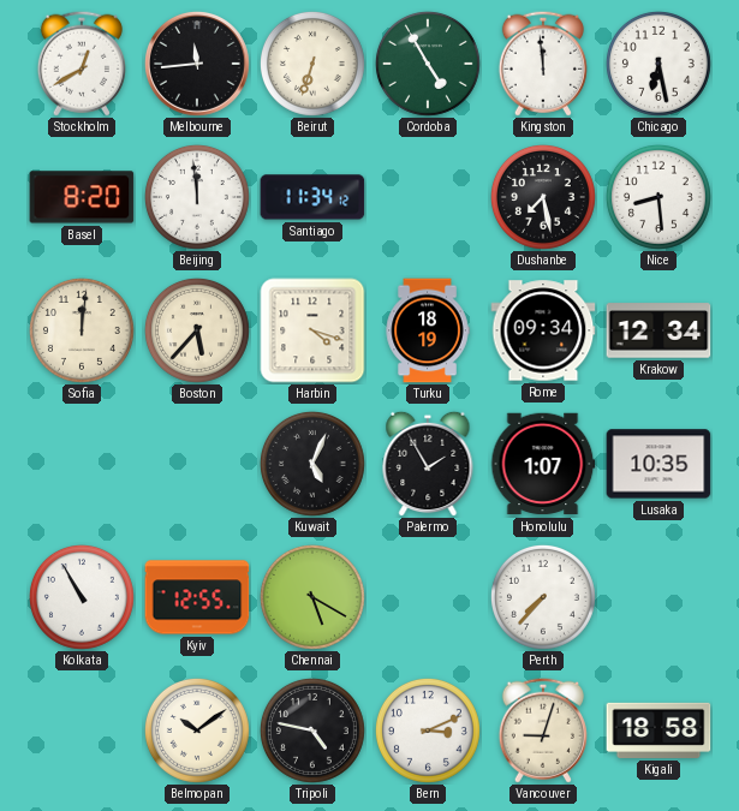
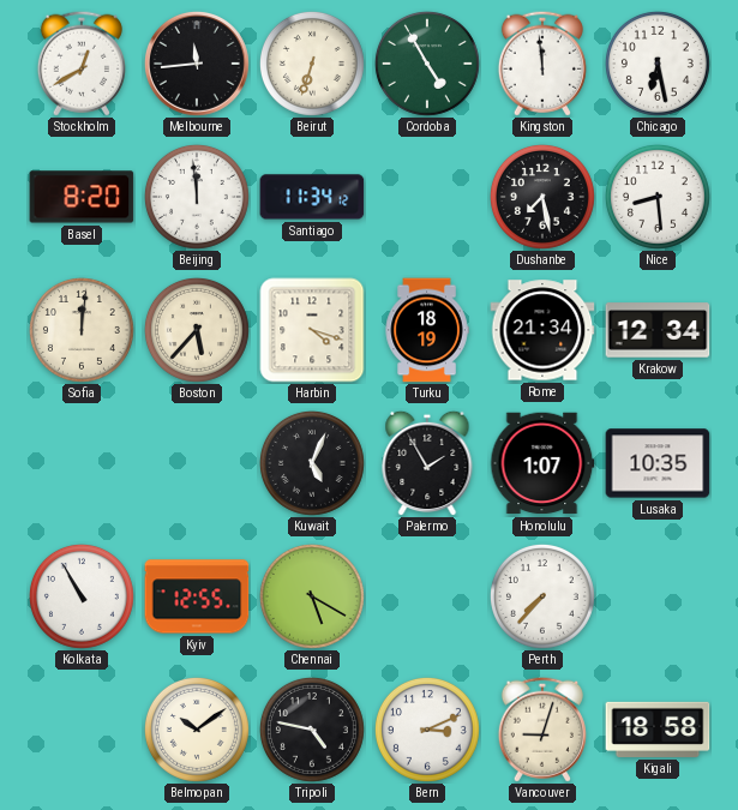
Rome: 09:34 -> 21:34 (542, 330)
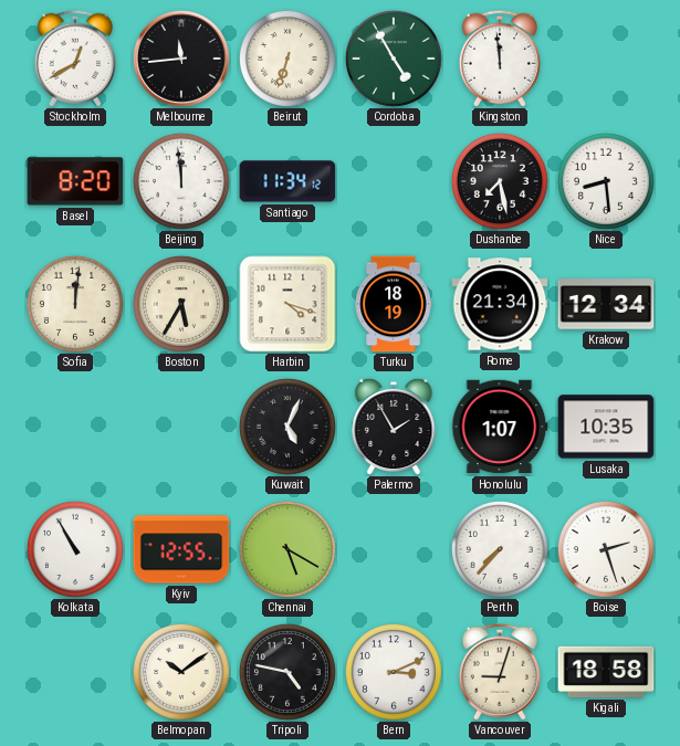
Chicago: 6:28 -> none (658, 64)
Boston: 5:37 -> 5:35 (181, 304)
Boise: none -> 2:27 (606, 549)
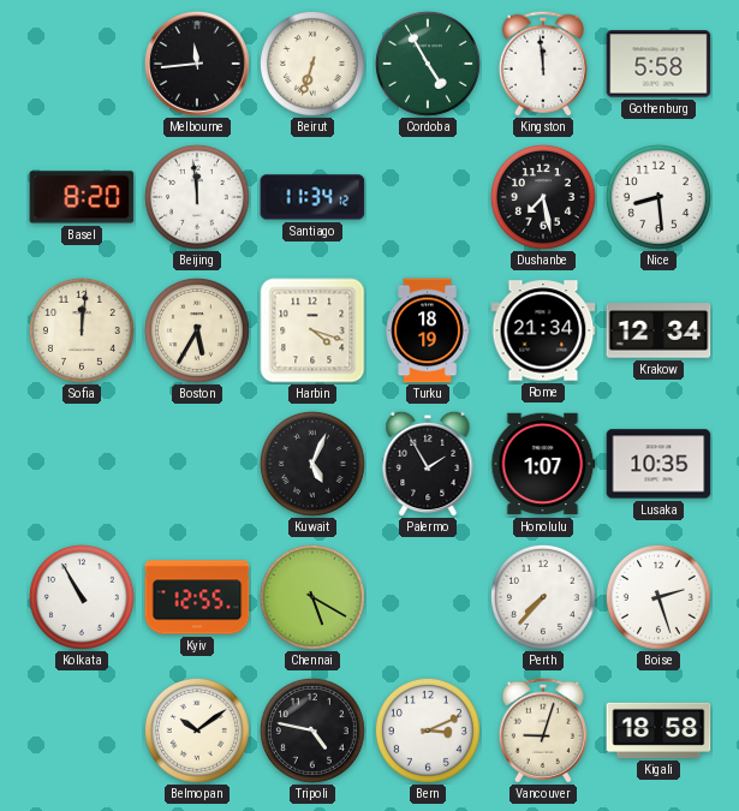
Stockholm: 12:40 -> none (75, 59)
Gothenburg: none -> 5:58 (658, 64)
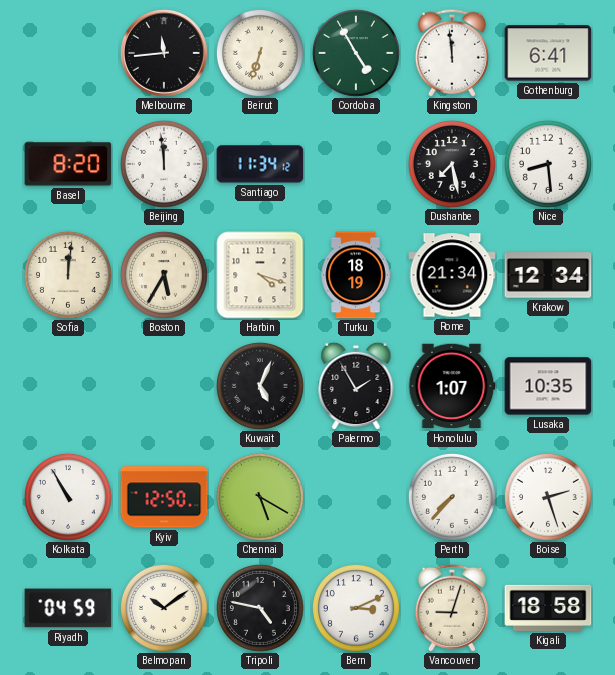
Gothenburg: 5:58 -> 6:41 (548, 53)
Kyiv: 12:55 -> 12:50 (164, 497)
Riyadh: none -> 04:59 (68, 608)
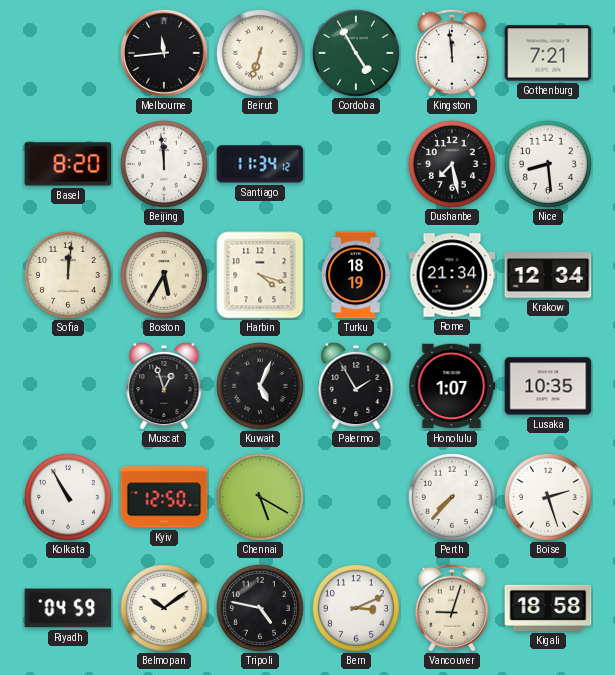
Gothenburg: 6:41 -> 7:21 (548, 53)
Muscat: none -> 12:57 (164, 386)
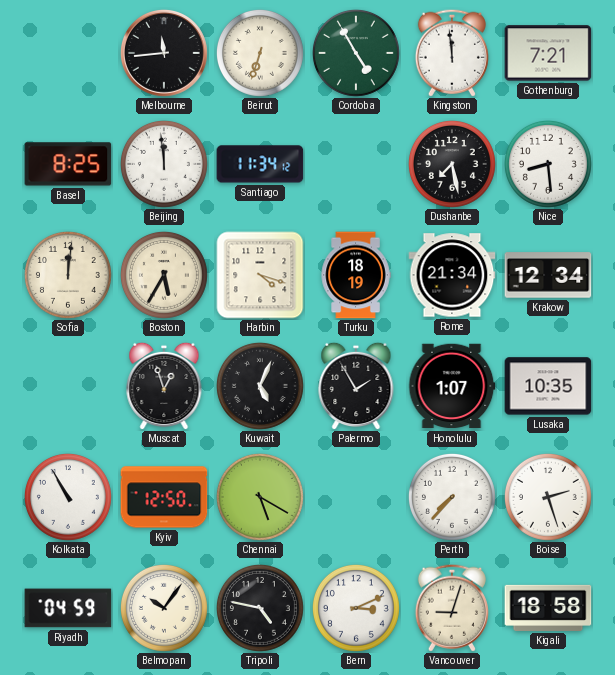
Basel: 8:20 -> 8:25 (68, 164)
Belmopan: 10:09 -> 10:06 (164, 608)
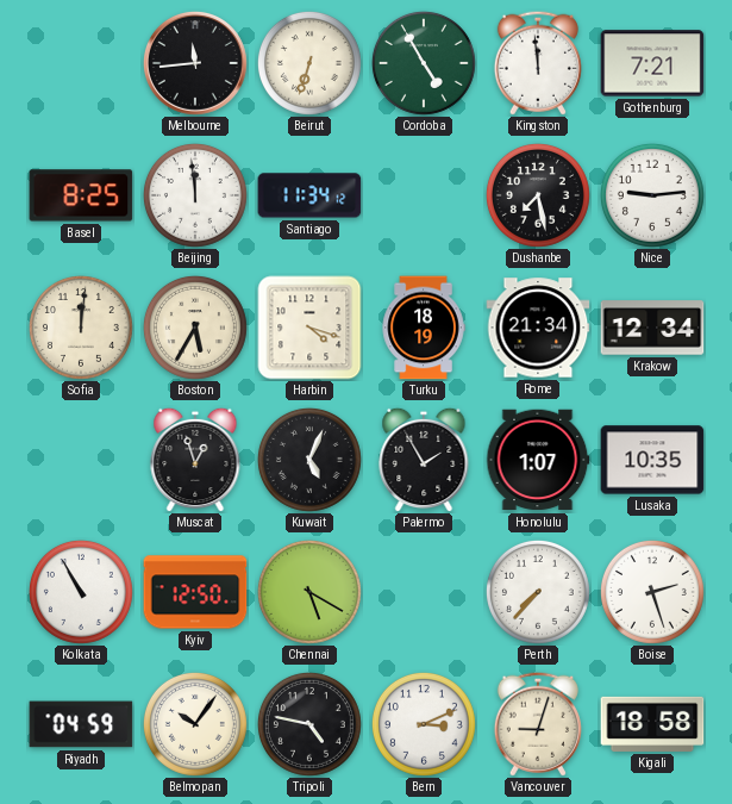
Nice: 8:29 -> 9:14 (652, 195)
